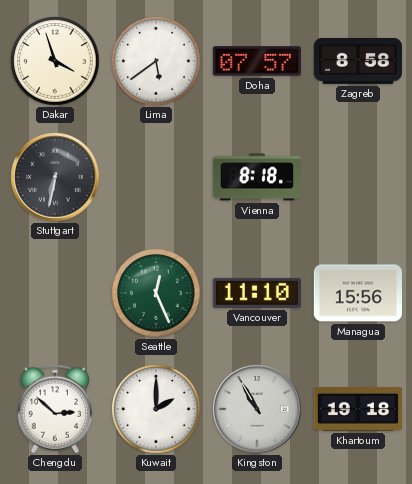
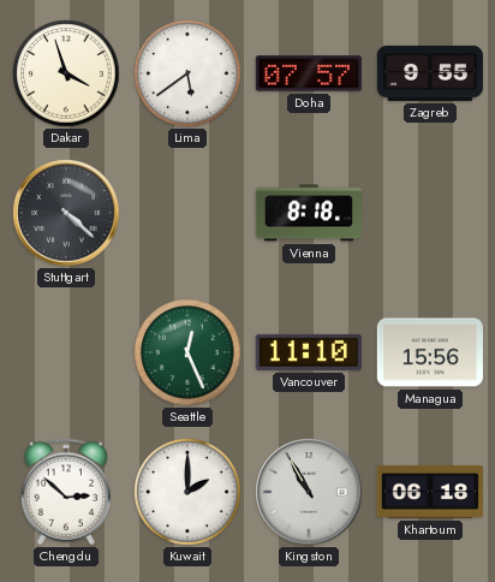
Zagreb: 8:58 -> 9:55 (429, 73)
Stuttgart: 6:32 -> 4:22 (66, 213)
Khartoum: 19:18 -> 06:18 (430, 492)
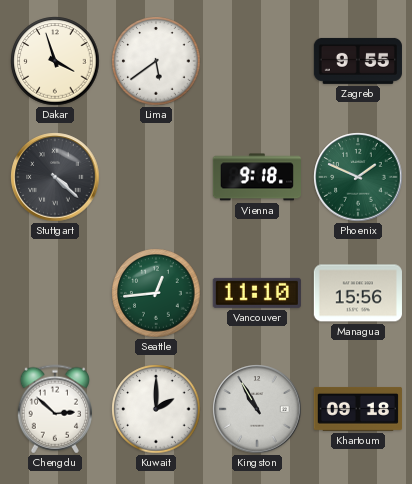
Doha: 07:57 -> none (309, 73)
Vienna: 8:18 -> 9:18 (256, 177)
Phoenix: none -> 1:49 (358, 177)
Seattle: 12:26 -> 12:44 (156, 293)
Khartoum: 06:18 -> 09:18 (358, 409)
